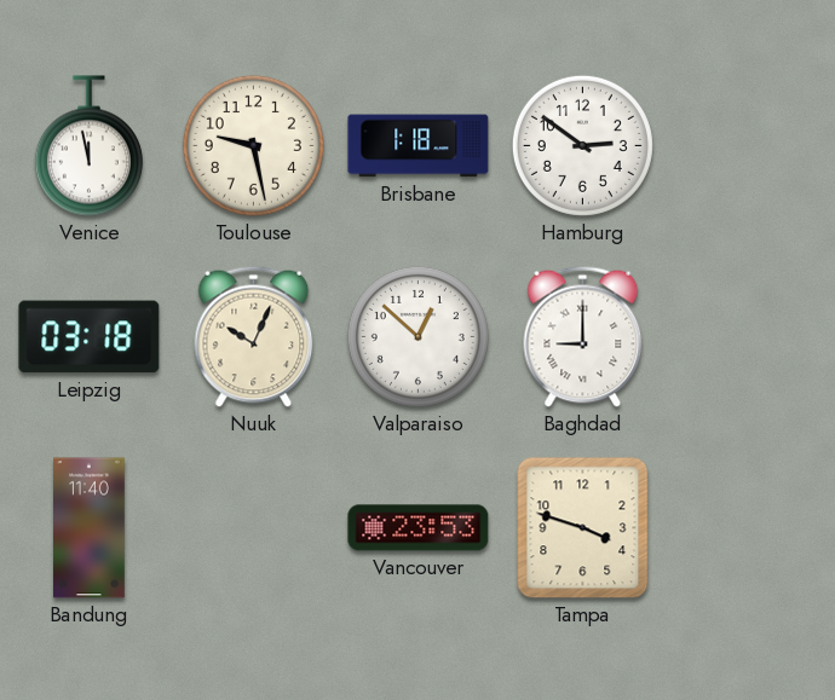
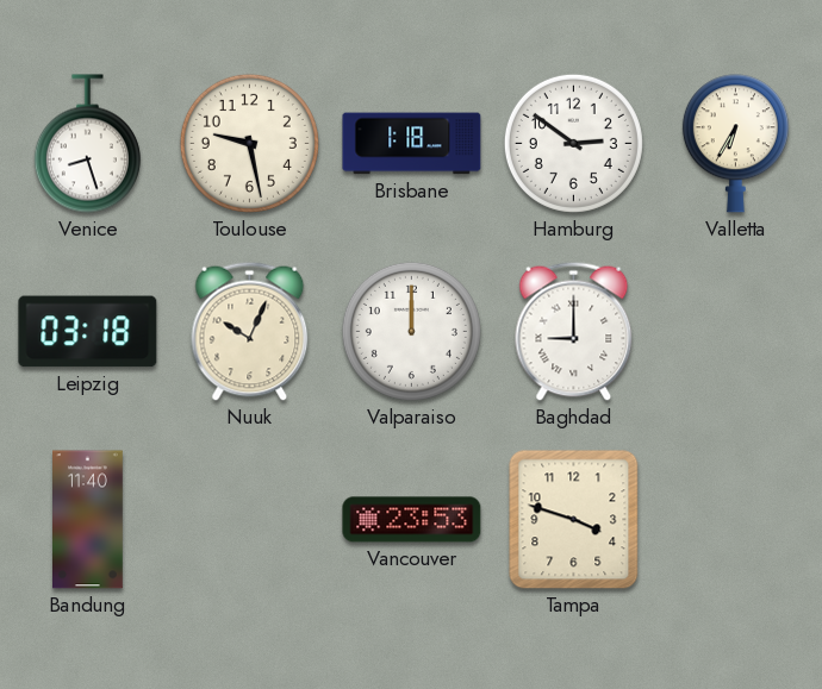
Venice: 11:58 -> 8:27 (87, 144)
Valletta: none -> 6:35 (735, 144)
Valparaiso: 12:52 -> 12:00 (411, 331)
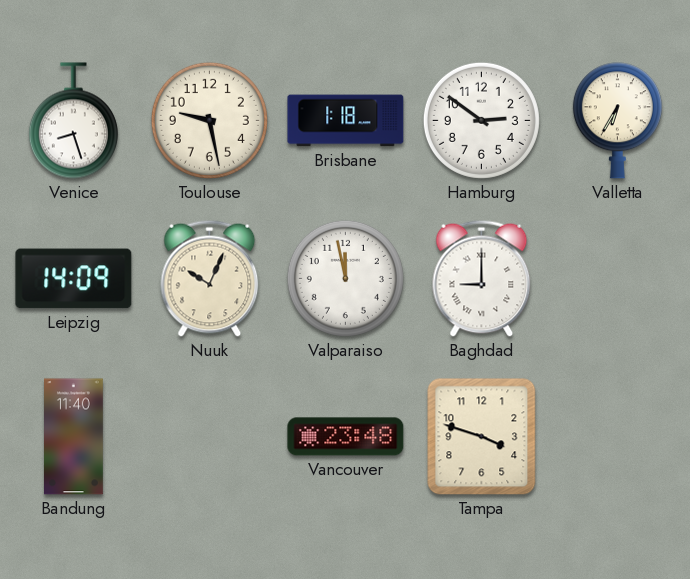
Leipzig: 03:18 -> 14:09 (74, 279)
Valparaiso: 12:00 -> 11:58 (345, 278)
Vancouver: 23:53 -> 23:48 (346, 437)
